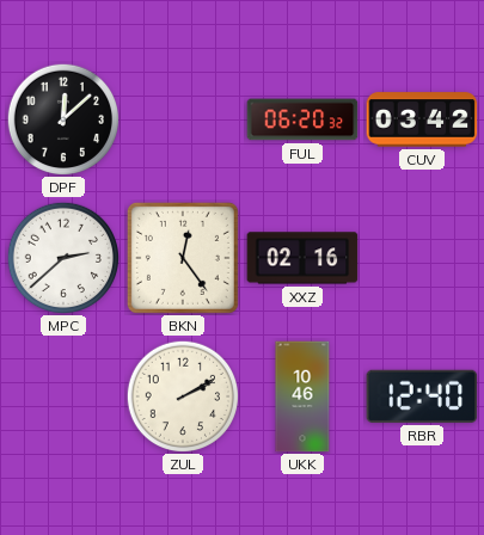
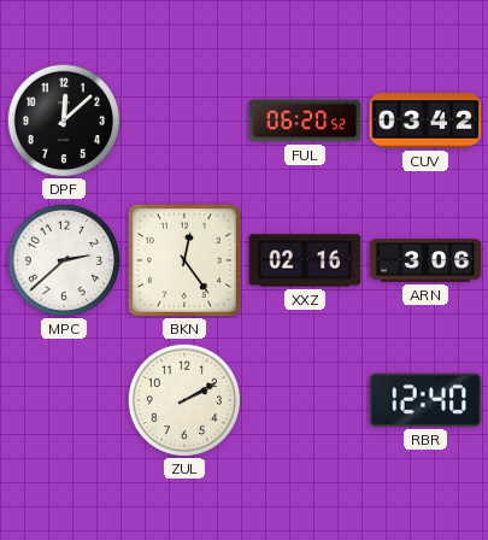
FUL: 06:20:32 -> 06:20:52 (305, 121)
ARN: none -> 3:06 (425, 260)
UKK: 10:46 -> none (302, 396)
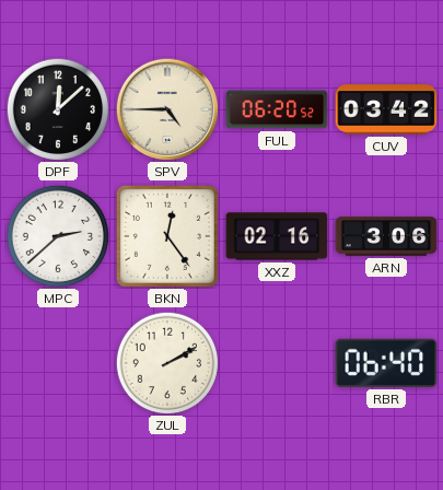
SPV: none -> 4:45 (167, 109)
RBR: 12:40 -> 06:40 (386, 363)
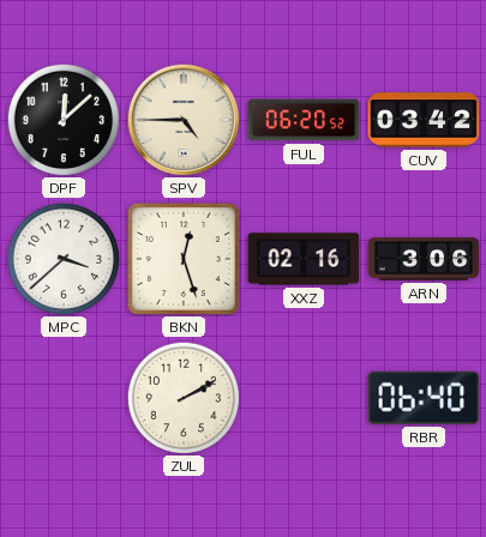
MPC: 2:38 -> 3:38 (62, 258)
BKN: 12:24 -> 12:27 (184, 259)
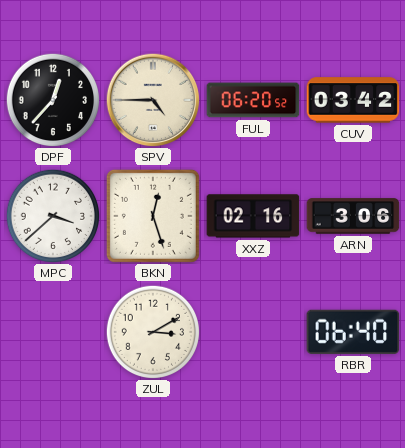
DPF: 12:08 -> 12:37 (52, 99)
ZUL: 2:10 -> 3:10 (152, 331)
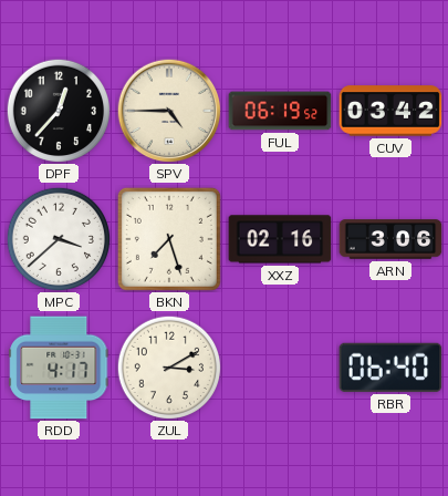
FUL: 06:20 -> 06:19 (280, 111)
BKN: 12:27 -> 7:27 (169, 239)
RDD: none -> 4:17 (59, 368)
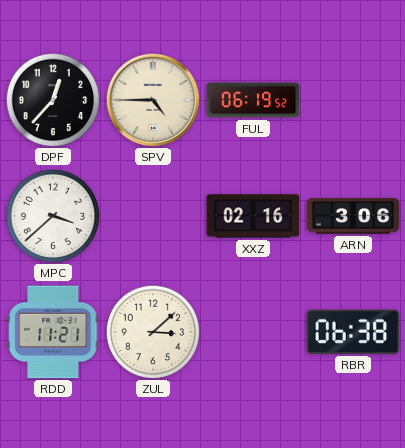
CUV: 03:42 -> none (390, 111)
BKN: 7:27 -> none (169, 239)
RDD: 4:17 -> 11:21 (53, 332)
ZUL: 3:10 -> 3:08 (152, 331)
RBR: 06:40 -> 06:38 (353, 332)
